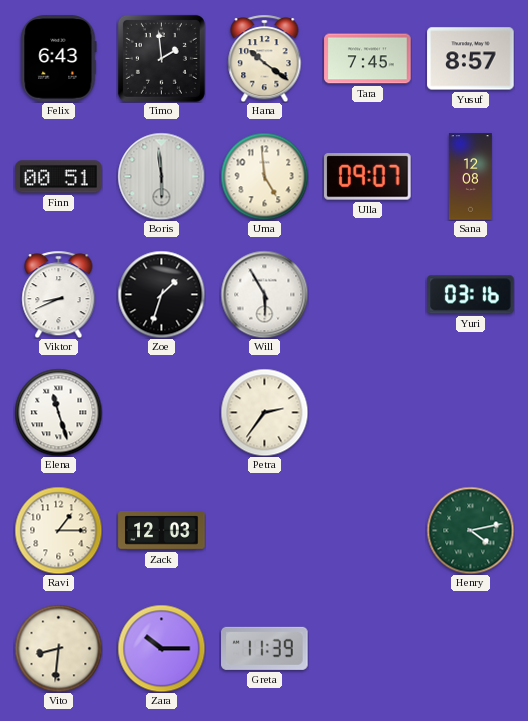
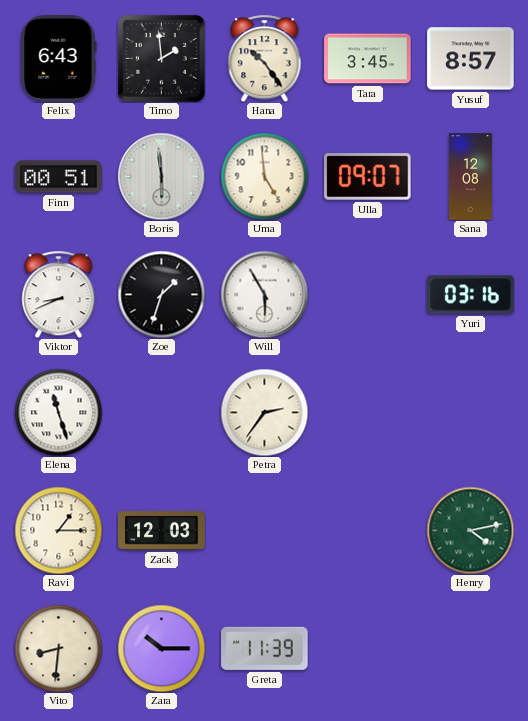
Hana: 10:21 -> 10:24 (265, 58)
Tara: 7:45 -> 3:45 (368, 59)
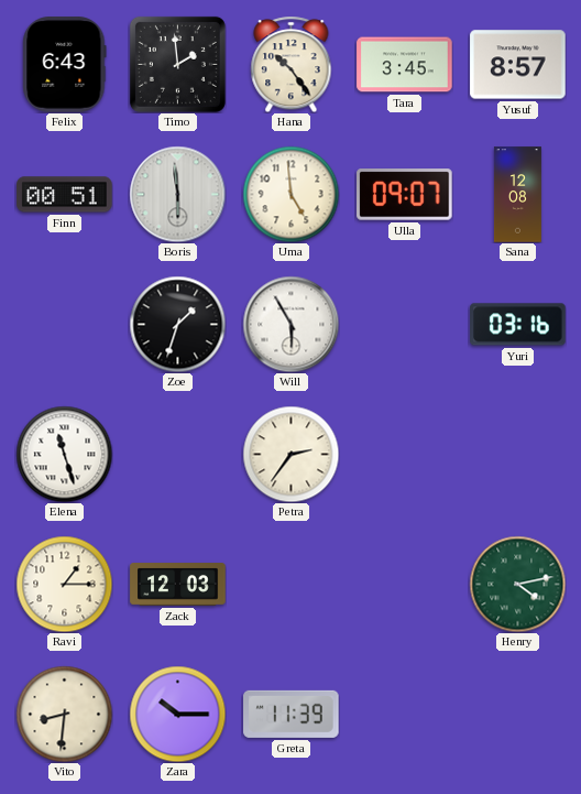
Viktor: 8:41 -> none (59, 294)
